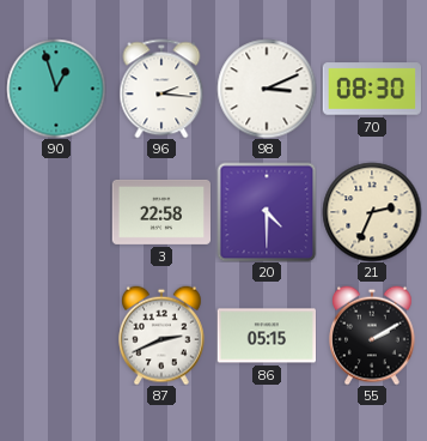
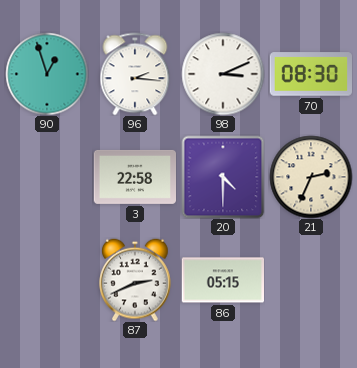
55: 2:10 -> none (373, 336)
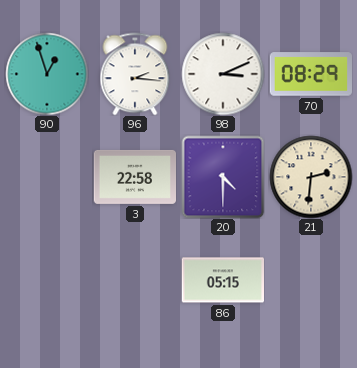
70: 08:30 -> 08:29 (311, 74)
21: 2:34 -> 2:31 (311, 177)
87: 2:41 -> none (136, 280)
